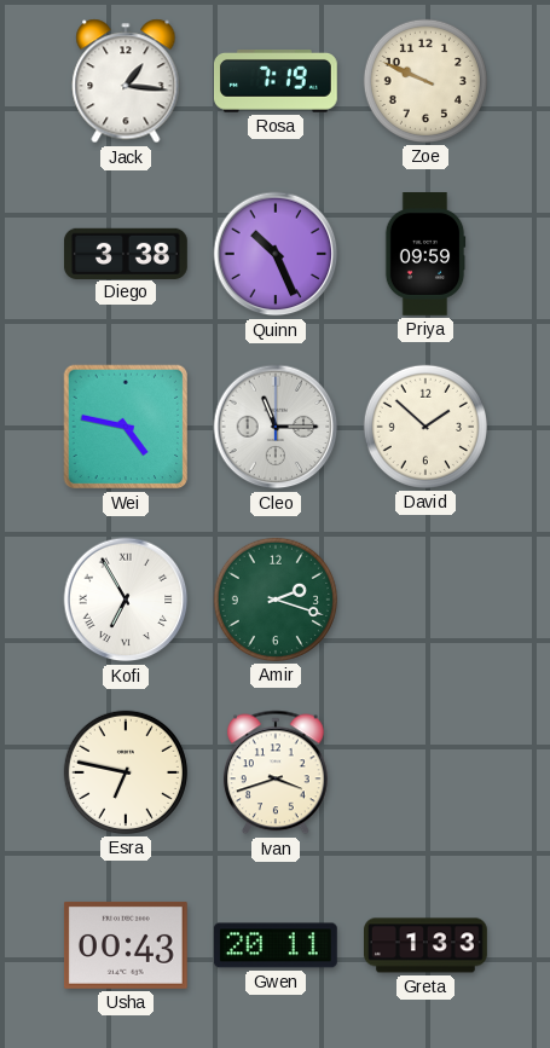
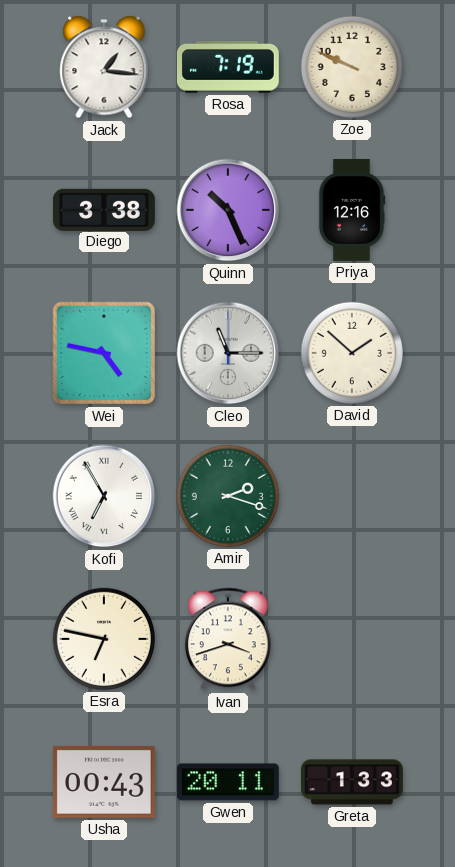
Priya: 09:59 -> 12:16 (352, 211)
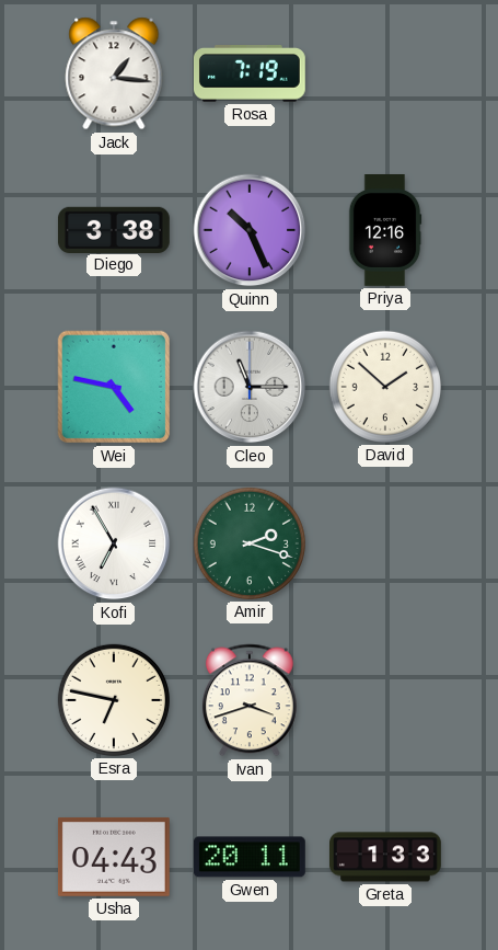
Zoe: 9:49 -> none (352, 67)
Usha: 00:43 -> 04:43 (114, 857)
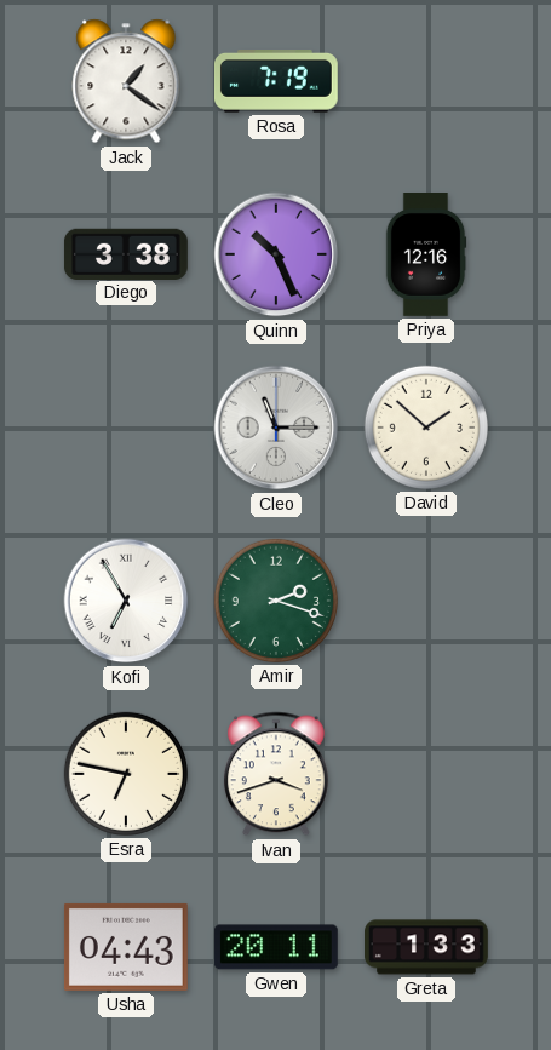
Jack: 1:16 -> 1:21 (126, 81)
Wei: 4:47 -> none (114, 387)
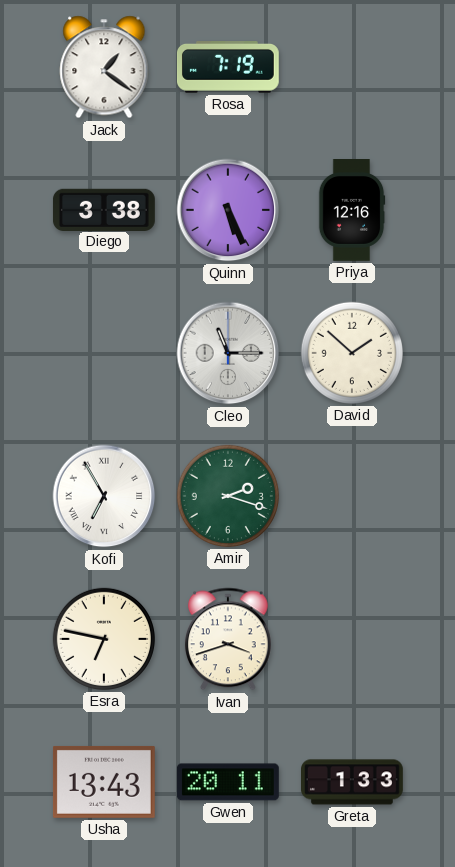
Quinn: 10:26 -> 5:26 (228, 210)
Usha: 04:43 -> 13:43 (104, 782)
